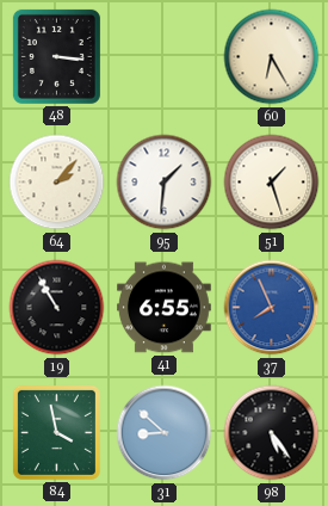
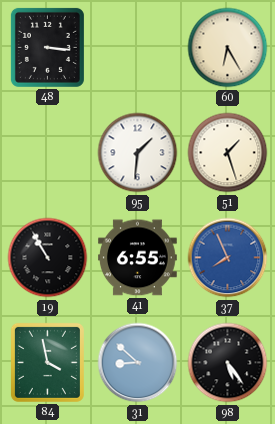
64: 2:07 -> none (57, 183)
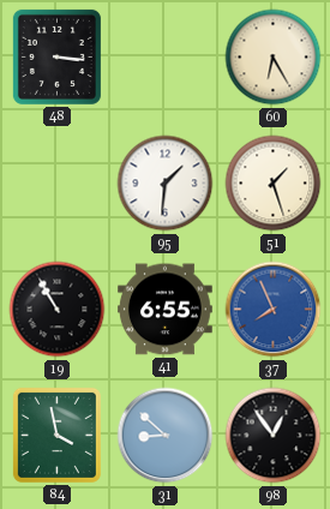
98: 5:24 -> 12:54 (274, 436)
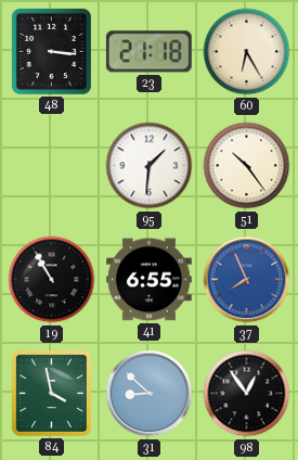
23: none -> 21:18 (148, 52)
51: 1:27 -> 10:24 (247, 166)
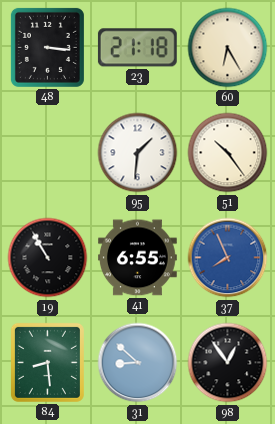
84: 3:58 -> 8:29 (47, 362)
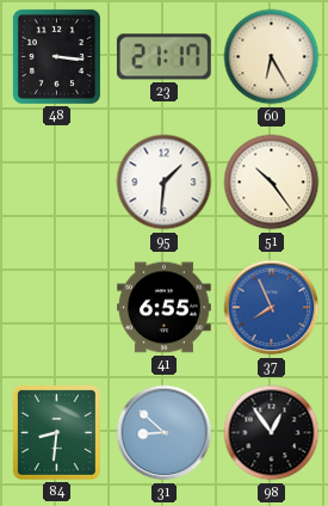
23: 21:18 -> 21:17 (163, 57)
19: 10:55 -> none (48, 258)
84: 8:29 -> 8:31 (56, 432)
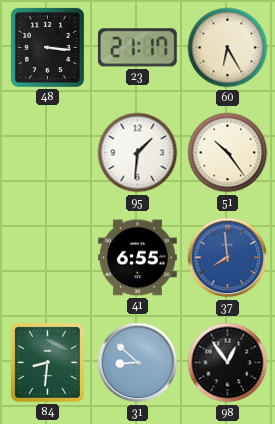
37: 7:56 -> 7:59 (228, 258)
